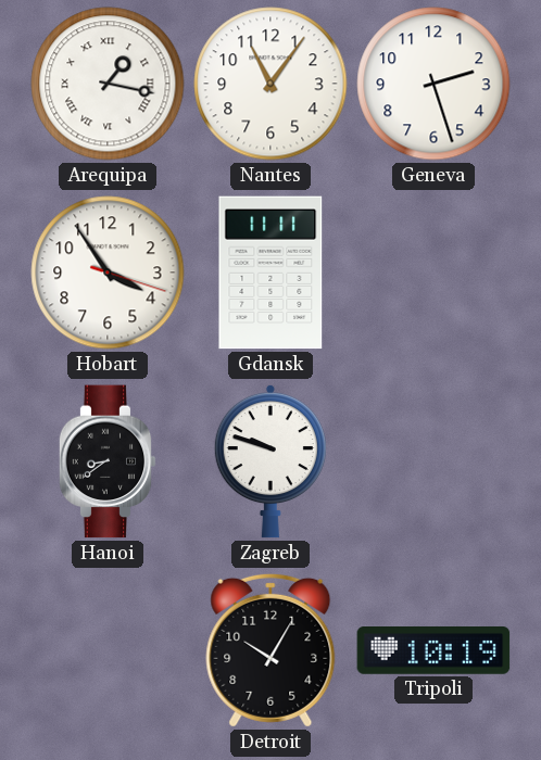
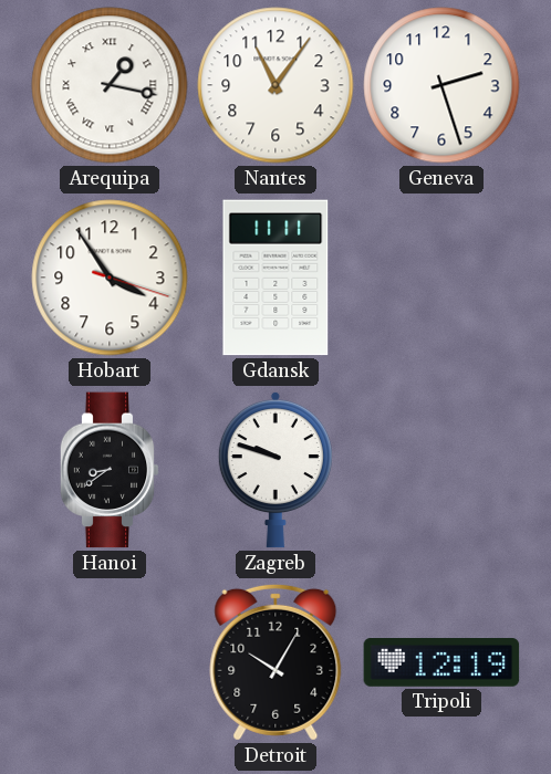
Tripoli: 10:19 -> 12:19 (441, 663)
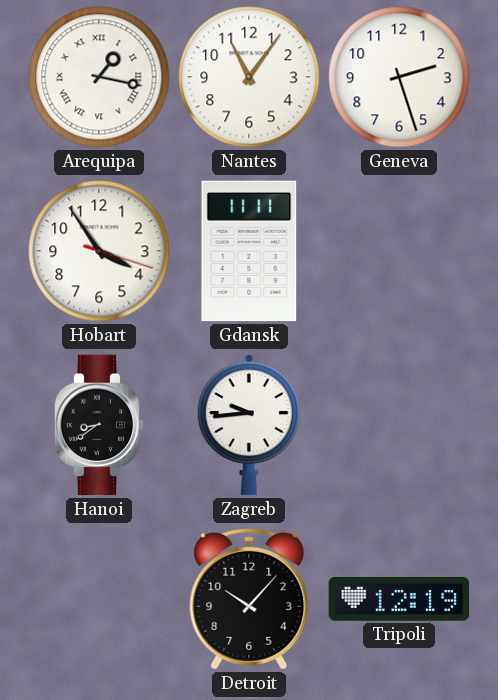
Zagreb: 9:48 -> 9:44 (249, 425)
Detroit: 10:05 -> 10:07 (249, 599)
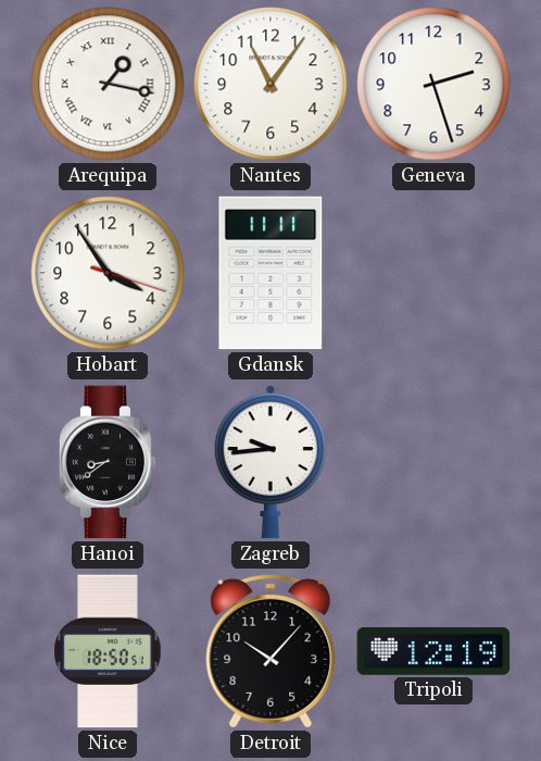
Nice: none -> 18:50 (108, 651)
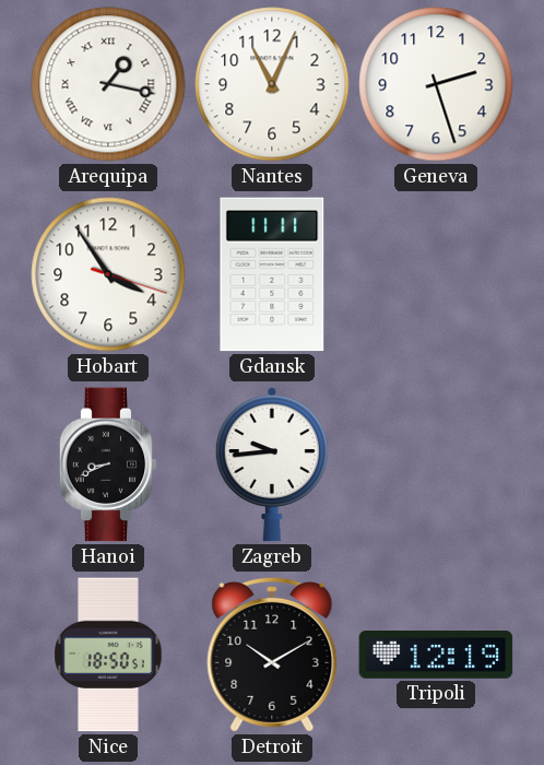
Nantes: 11:06 -> 11:04 (272, 84)
Hanoi: 8:39 -> 8:41 (108, 464)
Detroit: 10:07 -> 10:10 (272, 655)
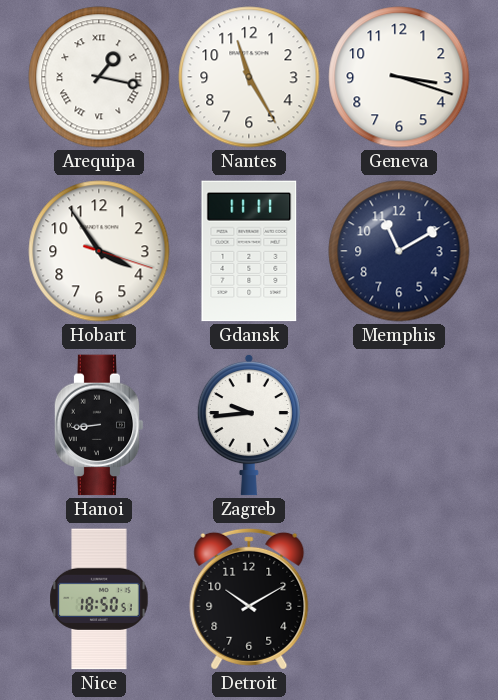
Nantes: 11:04 -> 11:25 (249, 77)
Geneva: 2:27 -> 3:18 (399, 77)
Memphis: none -> 11:10 (399, 251)
Hanoi: 8:41 -> 8:44 (99, 425)
Tripoli: 12:19 -> none (436, 656)
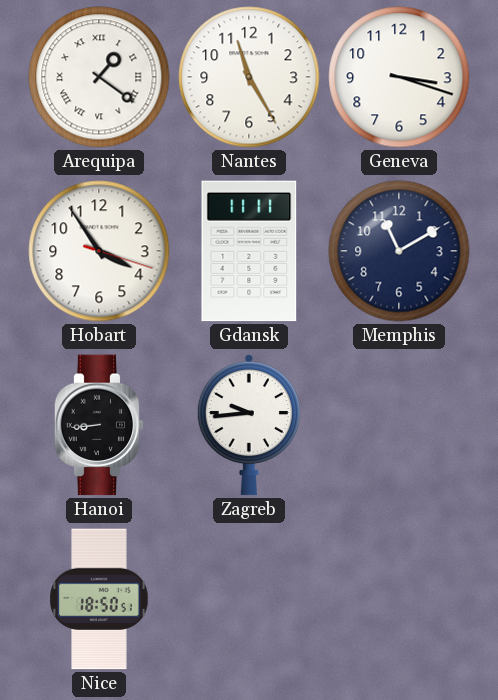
Arequipa: 1:17 -> 1:21 (99, 77)
Detroit: 10:10 -> none (249, 599)
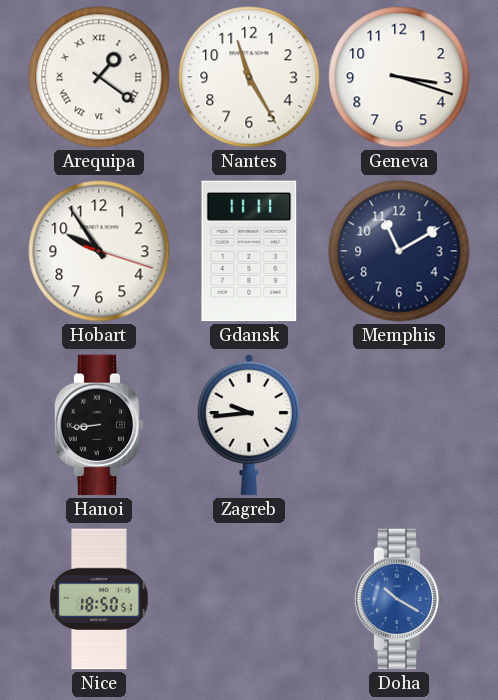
Hobart: 3:54 -> 9:54 (99, 251)
Doha: none -> 10:20 (399, 599)
